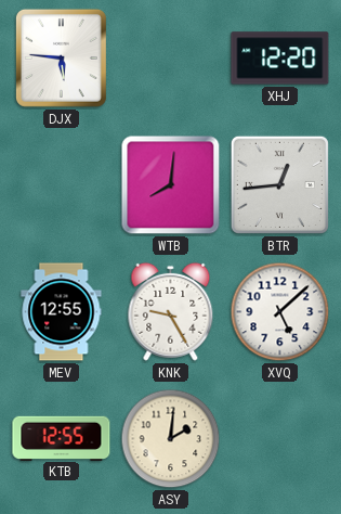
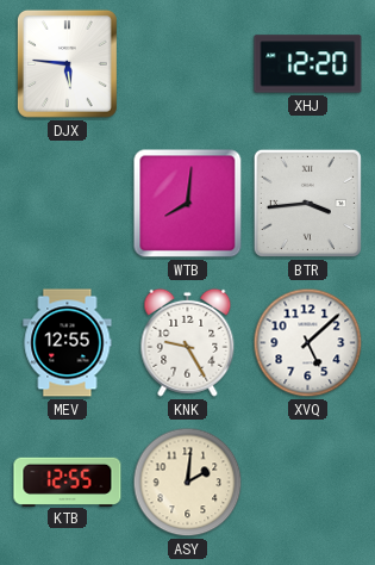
BTR: 12:44 -> 3:44 (307, 203)
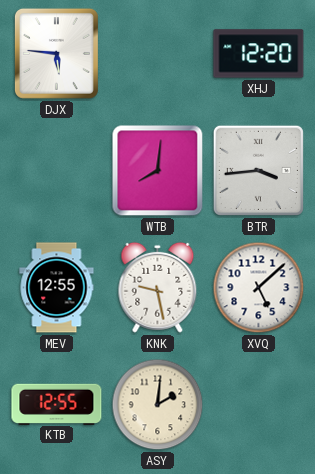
KNK: 9:25 -> 9:28 (158, 287)
